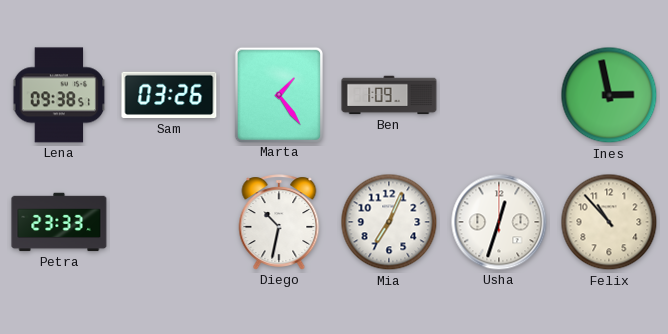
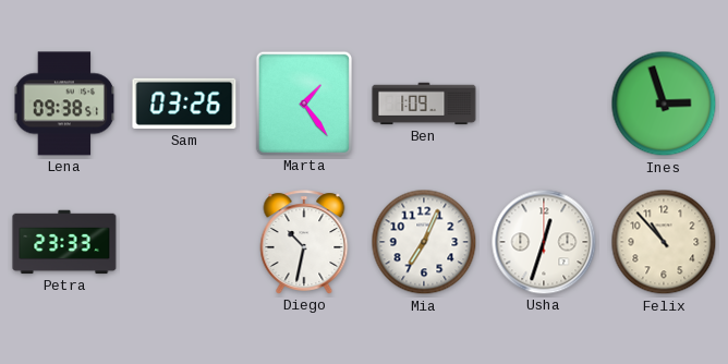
Ines: 2:58 -> 2:57 (664, 104)
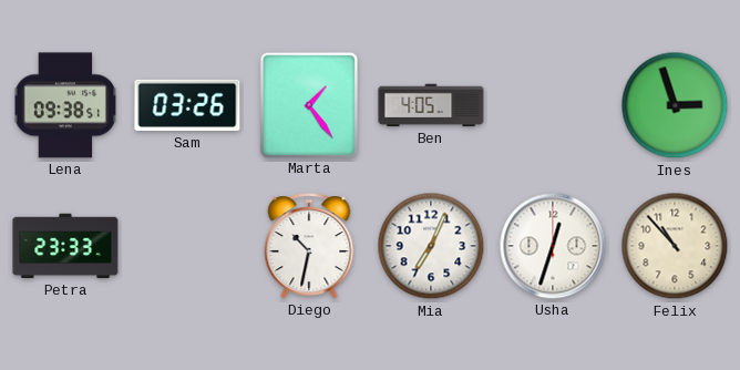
Ben: 1:09 -> 4:05 (431, 105)
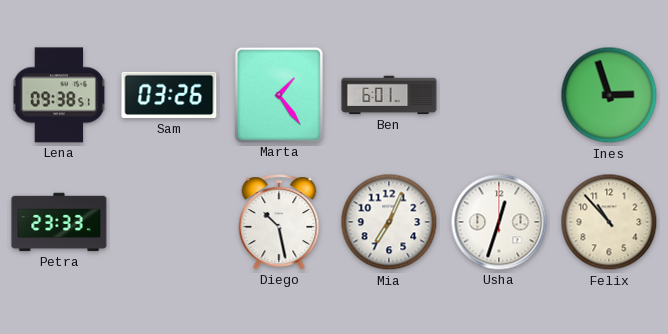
Ben: 4:05 -> 6:01 (389, 95)
Diego: 10:32 -> 10:28 (279, 222)
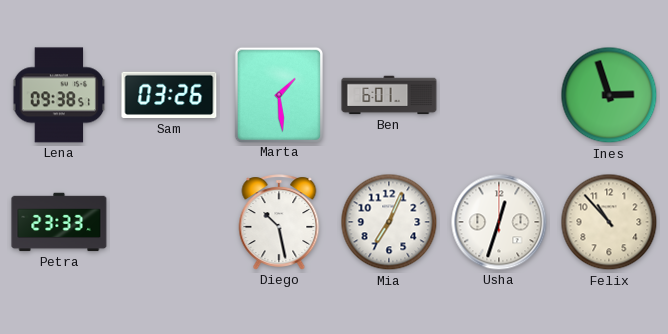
Marta: 1:24 -> 1:29 (278, 94)
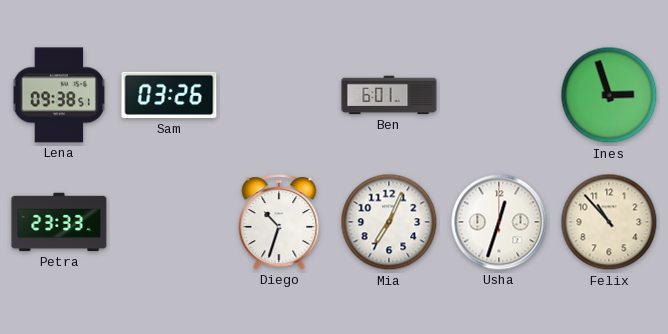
Marta: 1:29 -> none (278, 94)
Diego: 10:28 -> 10:33 (279, 222)
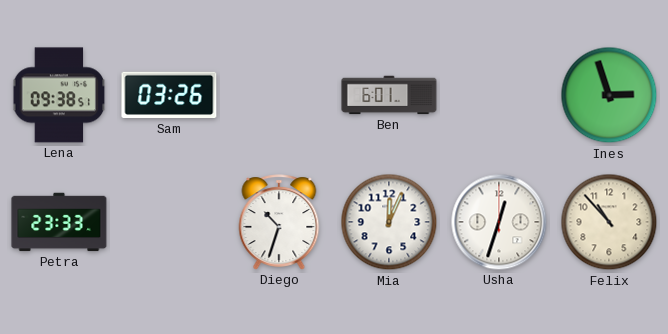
Mia: 7:04 -> 12:04 (389, 222)
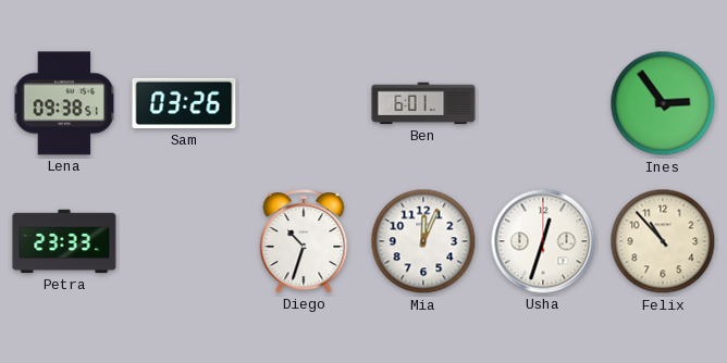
Ines: 2:57 -> 2:54 (663, 103)
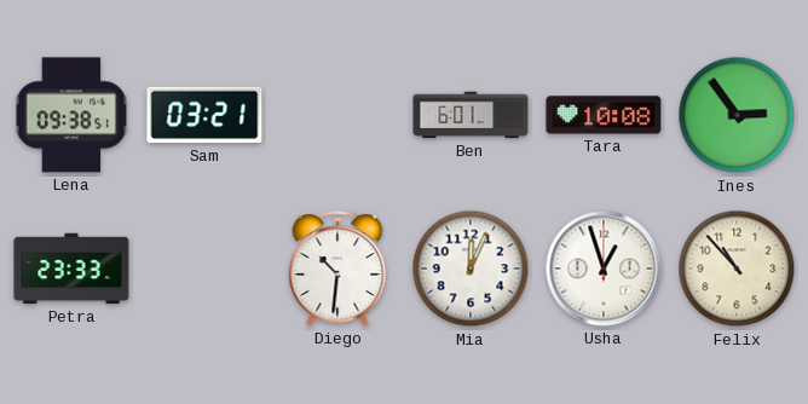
Sam: 03:26 -> 03:21 (204, 115)
Tara: none -> 10:08 (604, 115)
Diego: 10:33 -> 10:31 (337, 269)
Usha: 12:33 -> 12:57 (604, 269)
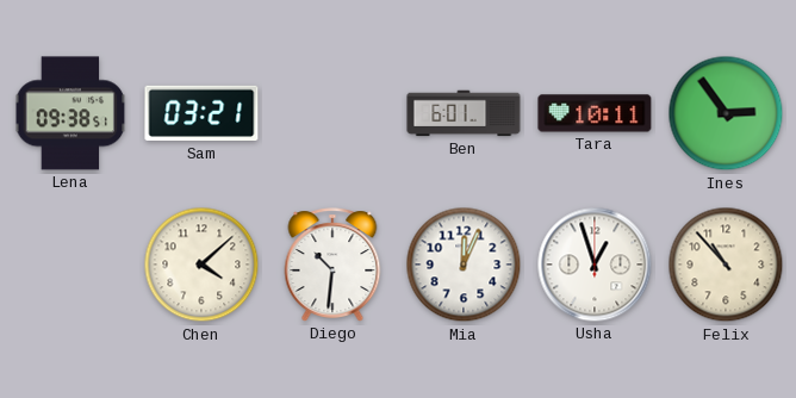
Tara: 10:08 -> 10:11 (595, 113)
Petra: 23:33 -> none (71, 269)
Chen: none -> 4:08 (201, 265)
